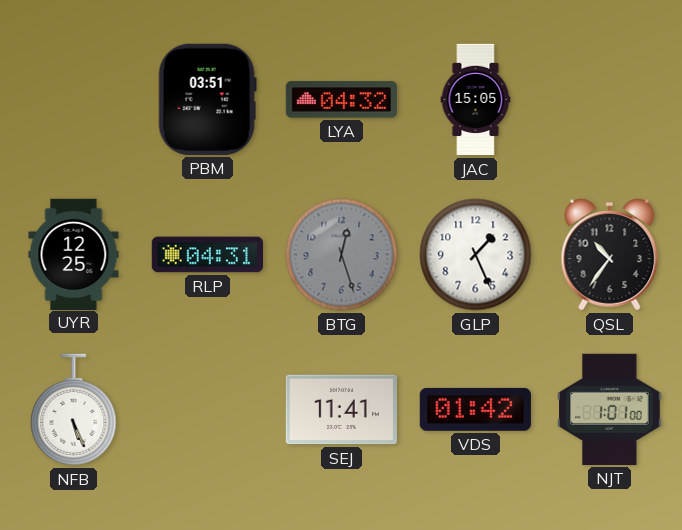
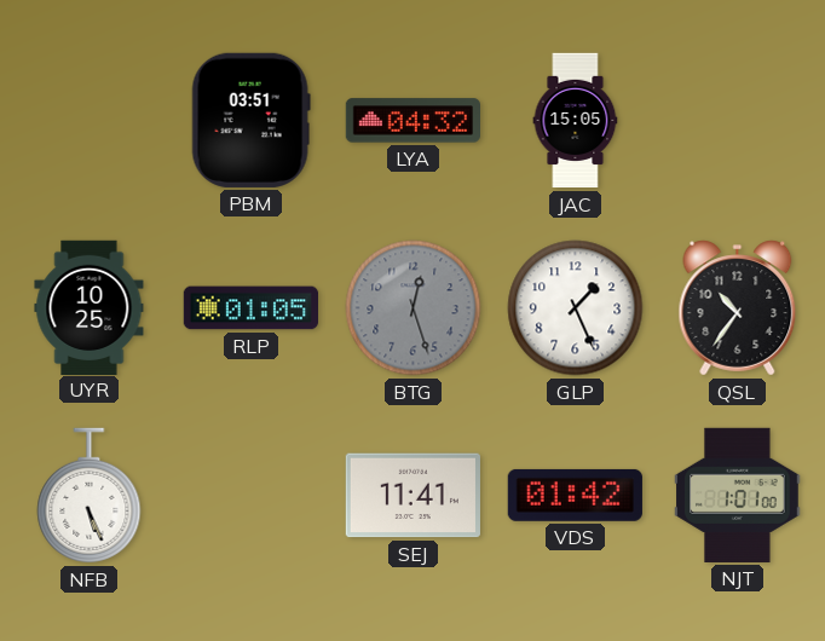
UYR: 12:25 -> 10:25 (90, 307)
RLP: 04:31 -> 01:05 (250, 308)
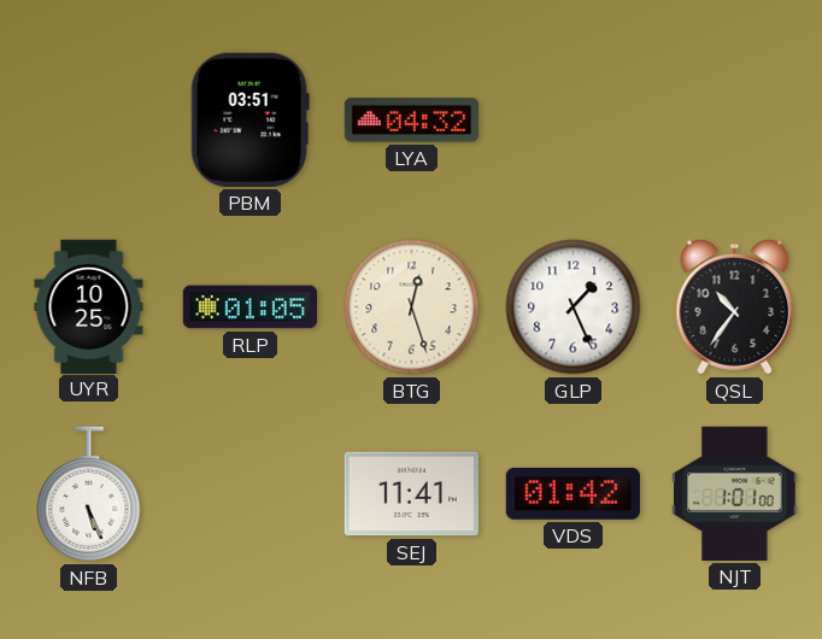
JAC: 15:05 -> none (576, 121)
BTG dial: grey -> cream (412, 307)
